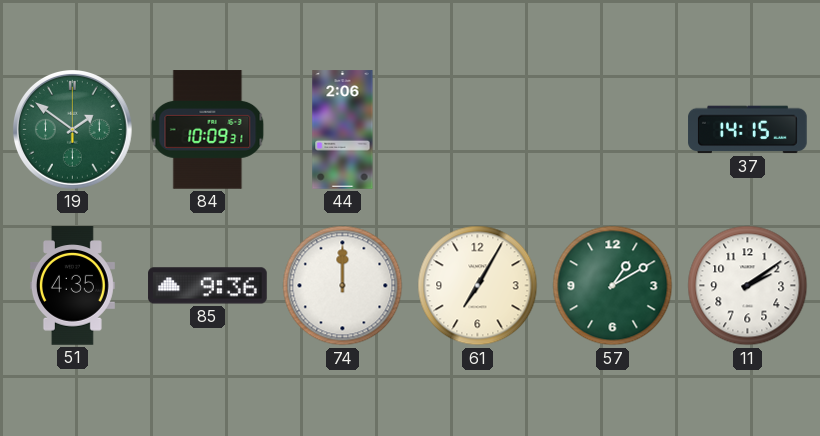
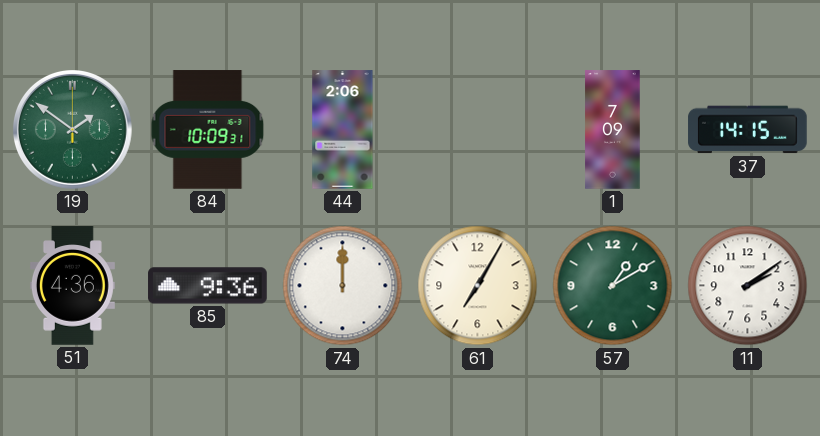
1: none -> 7:09 (613, 130)
51: 4:35 -> 4:36 (72, 286)
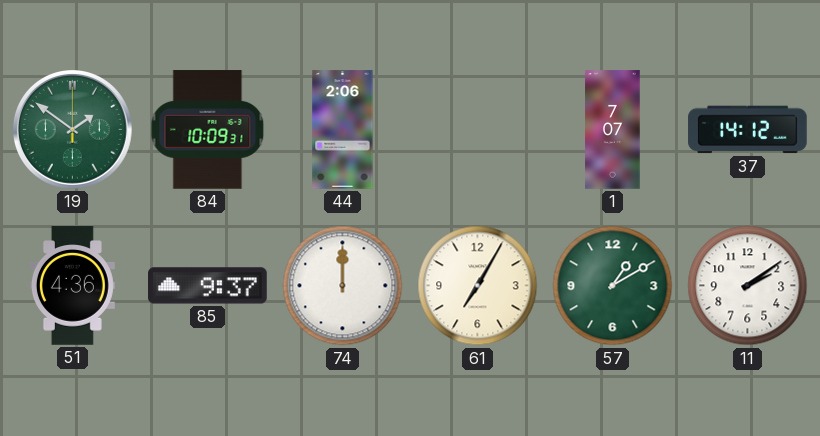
1: 7:09 -> 7:07 (613, 130)
37: 14:15 -> 14:12 (748, 130)
85: 9:36 -> 9:37 (208, 286)
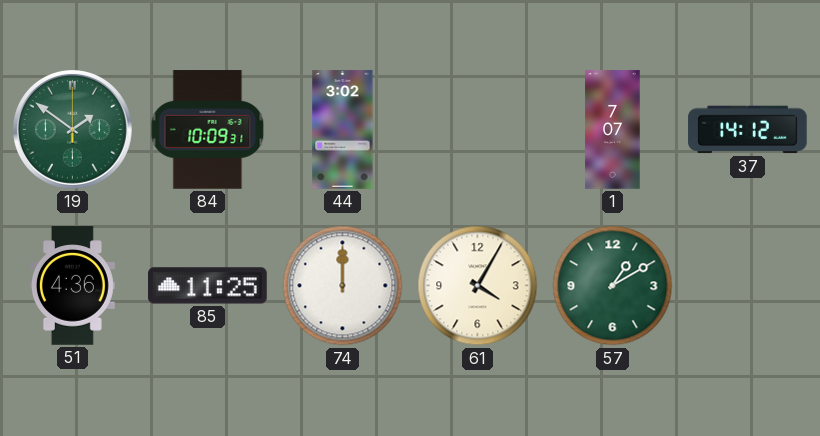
44: 2:06 -> 3:02 (343, 130)
85: 9:37 -> 11:25 (208, 286)
61: 7:05 -> 4:05 (478, 286)
11: 2:09 -> none (748, 286)
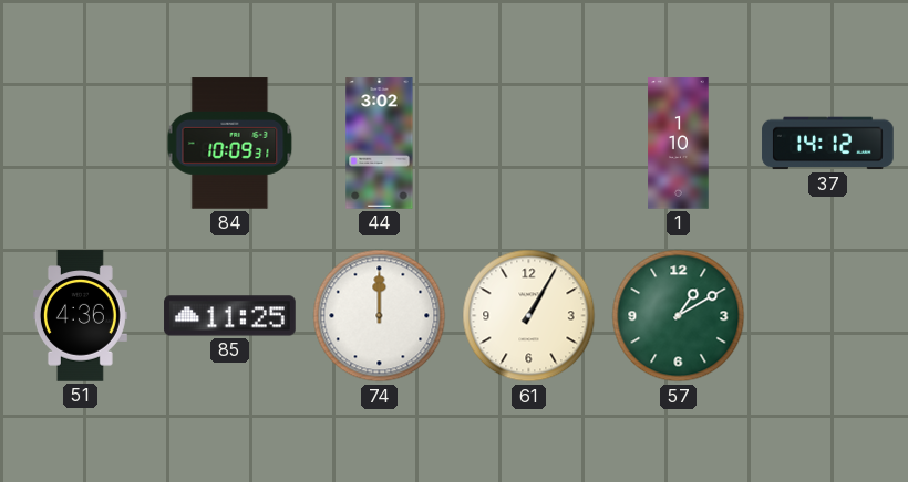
19: 1:51 -> none (73, 130)
1: 7:07 -> 1:10 (679, 144)
61: 4:05 -> 1:05 (529, 316)
